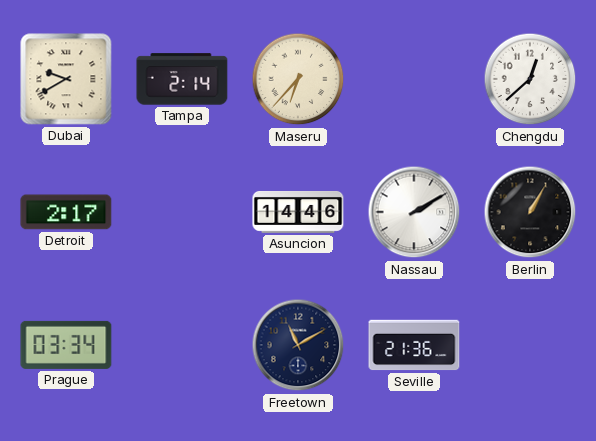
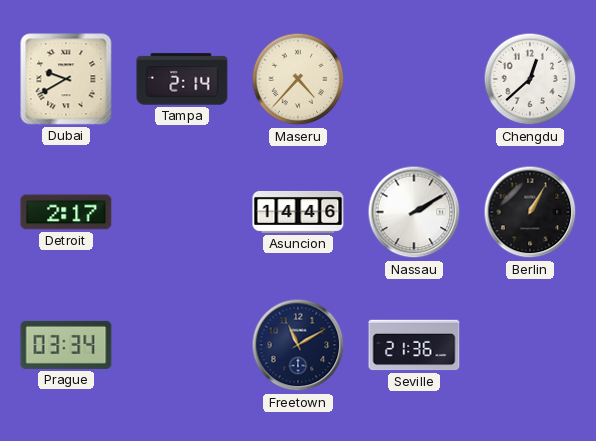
Maseru: 6:37 -> 4:37 (298, 79)
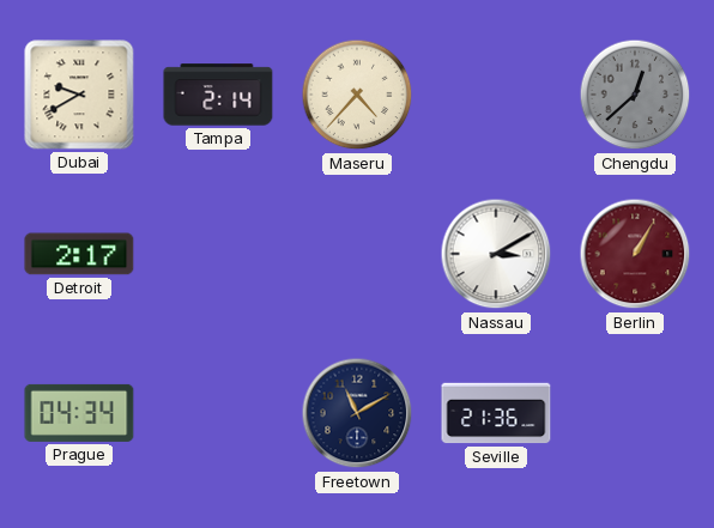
Chengdu dial: white -> grey (635, 95)
Asuncion: 14:46 -> none (298, 212)
Nassau: 2:10 -> 3:10 (496, 254)
Berlin dial: black -> burgundy (635, 254)
Prague: 03:34 -> 04:34 (79, 413)
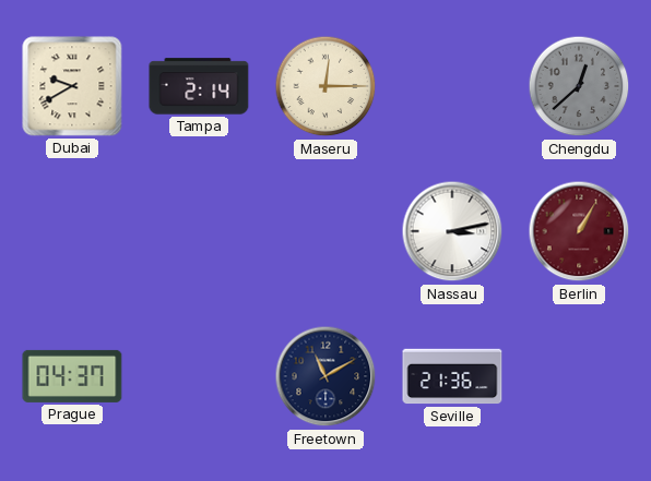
Maseru: 4:37 -> 12:15 (325, 86)
Detroit: 2:17 -> none (79, 254)
Nassau: 3:10 -> 3:13 (452, 231)
Prague: 04:34 -> 04:37 (72, 376)
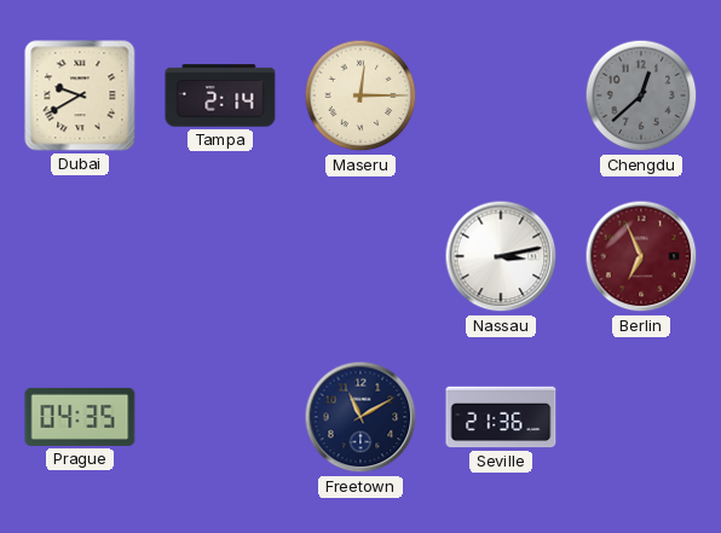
Berlin: 1:05 -> 6:56 (641, 256)
Prague: 04:37 -> 04:35 (80, 417)
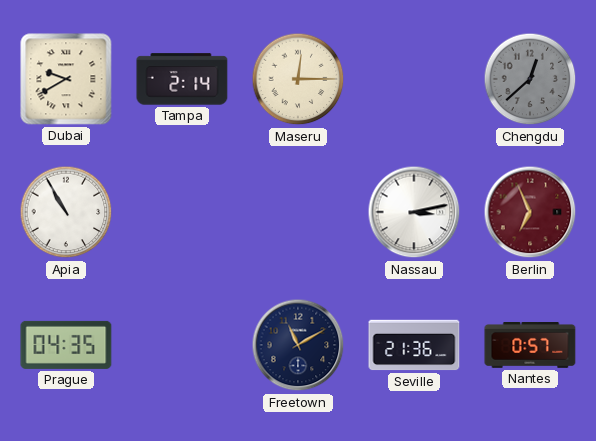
Apia: none -> 10:55 (66, 212)
Nantes: none -> 0:57 (530, 346)
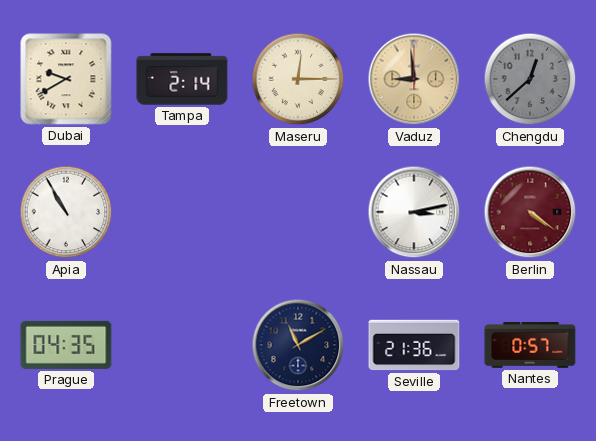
Vaduz: none -> 8:59 (414, 79)
Berlin: 6:56 -> 4:21 (530, 212)
